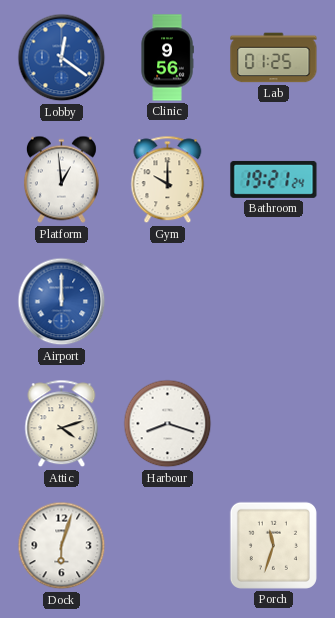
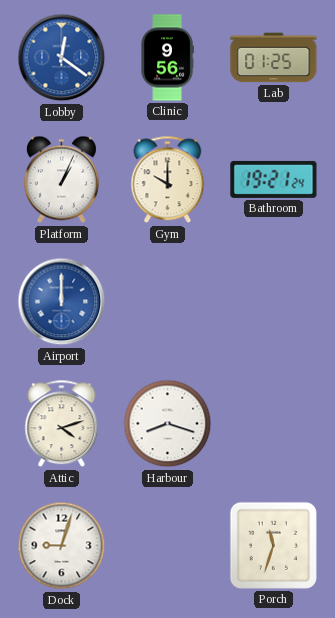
Platform: 12:59 -> 1:04 (61, 180)
Dock: 6:03 -> 9:03 (62, 546)
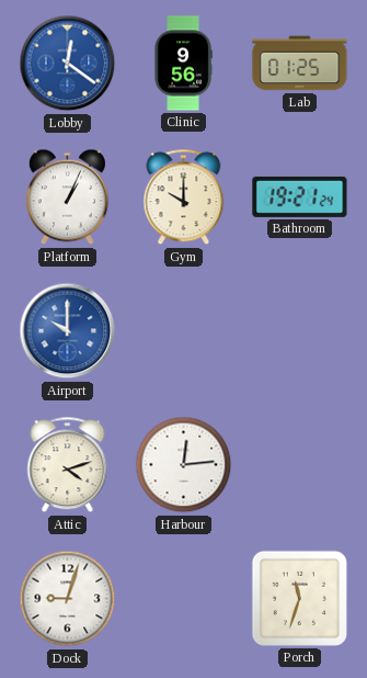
Airport: 12:00 -> 10:00 (68, 331)
Harbour: 8:18 -> 12:14 (184, 465)
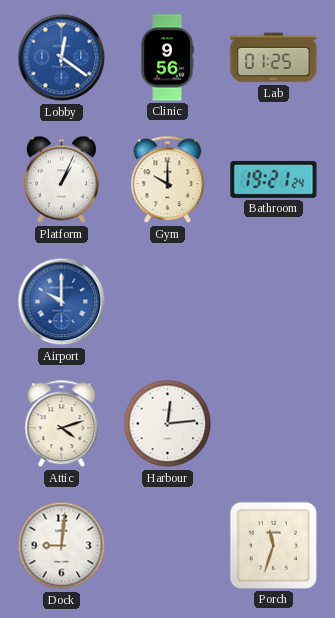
Dock: 9:03 -> 9:01 (62, 546)
